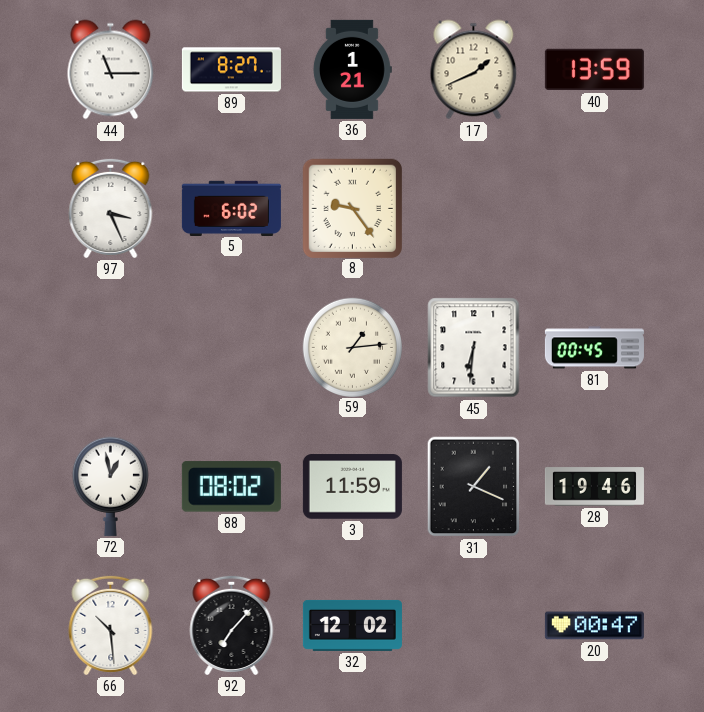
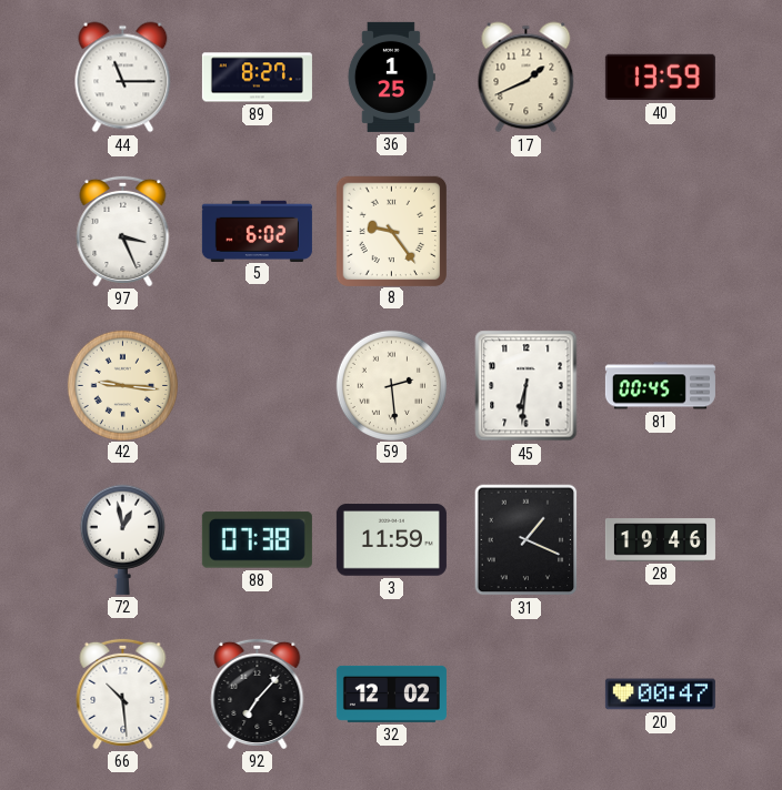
36: 1:21 -> 1:25 (391, 77)
42: none -> 9:16 (122, 385)
59: 1:14 -> 2:29 (391, 385)
88: 08:02 -> 07:38 (257, 540)
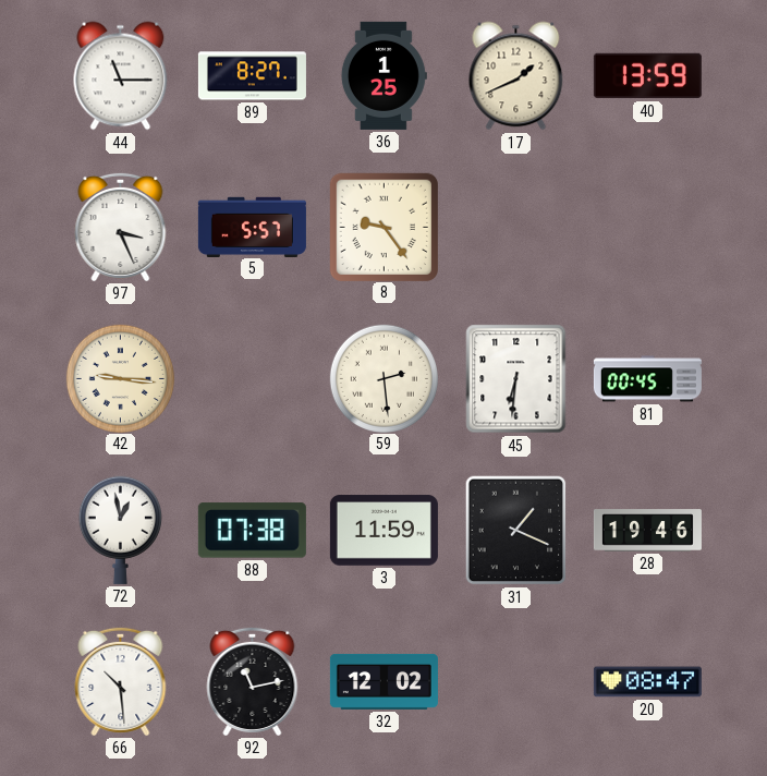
5: 6:02 -> 5:57 (252, 227)
92: 7:07 -> 11:13 (253, 681)
20: 00:47 -> 08:47 (647, 682)
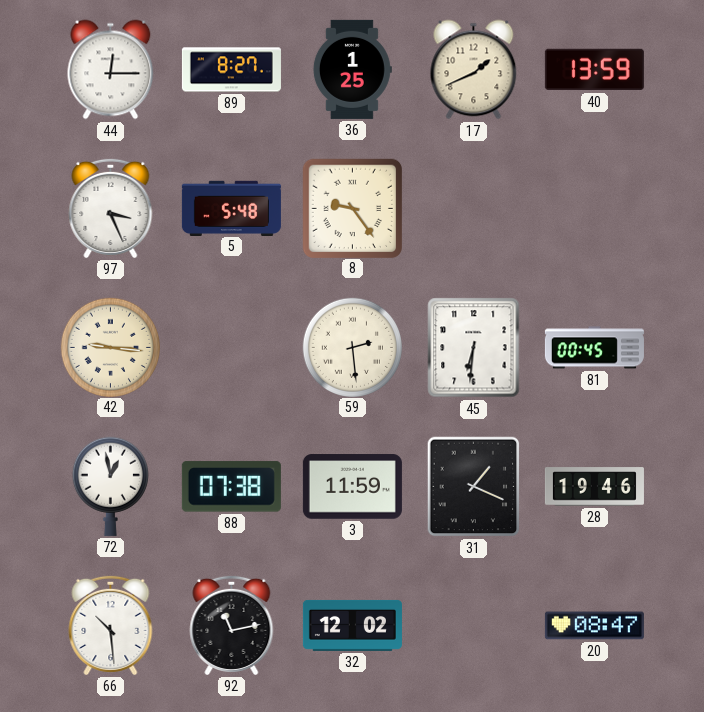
44: 11:15 -> 12:15 (111, 70)
5: 5:57 -> 5:48 (231, 208)
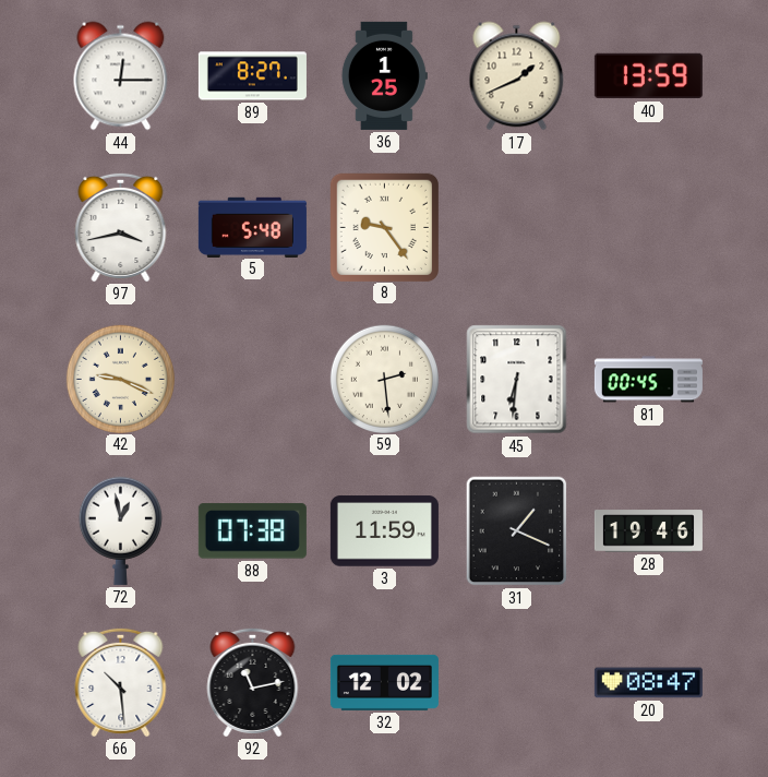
97: 3:26 -> 3:43 (121, 227)
42: 9:16 -> 9:19 (120, 379)
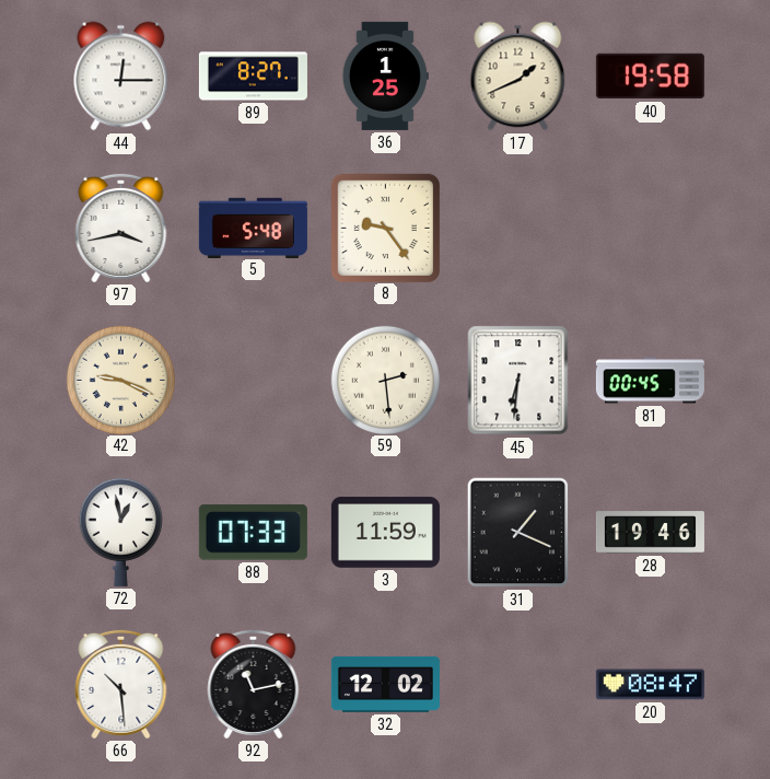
40: 13:59 -> 19:58 (650, 77)
88: 07:38 -> 07:33 (253, 533)
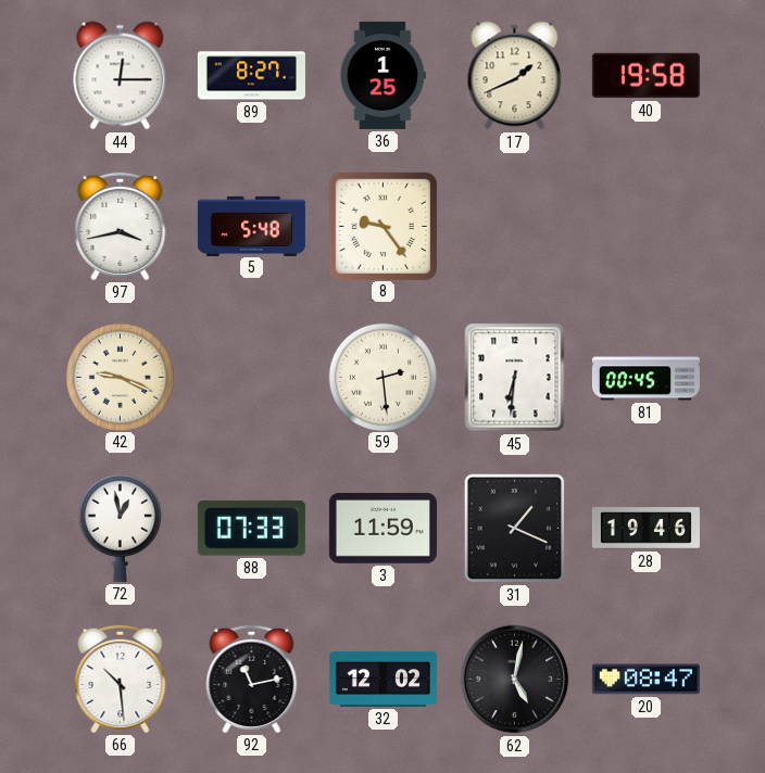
62: none -> 5:02 (515, 680)
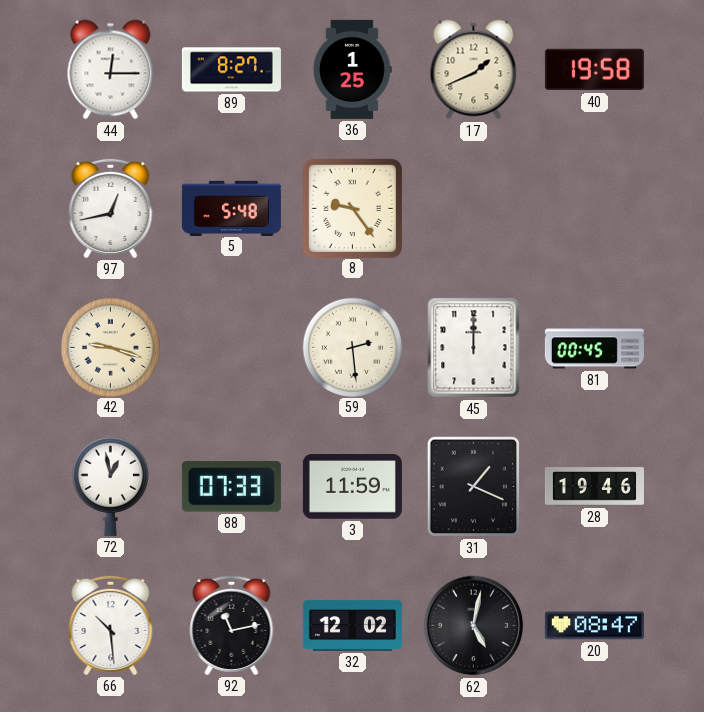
97: 3:43 -> 12:43 (111, 208)
42: 9:19 -> 9:18 (110, 347)
45: 6:31 -> 12:00 (474, 348)
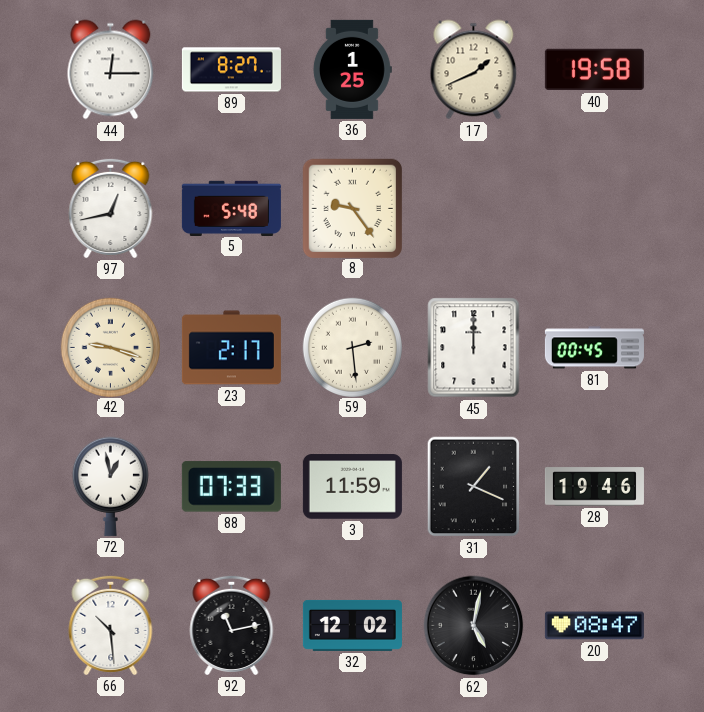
23: none -> 2:17 (231, 348)
